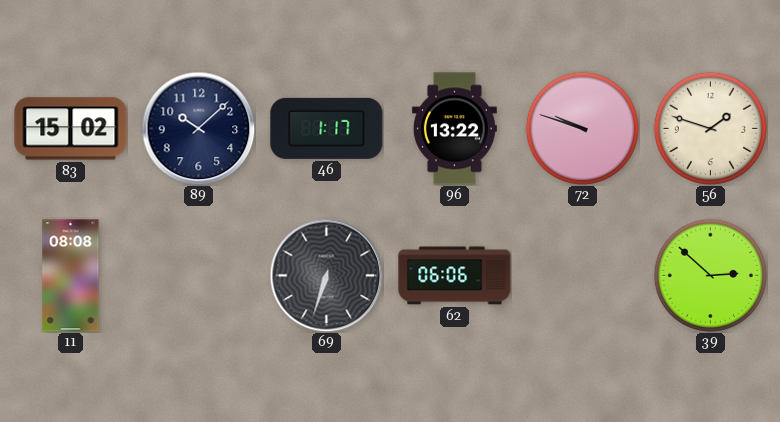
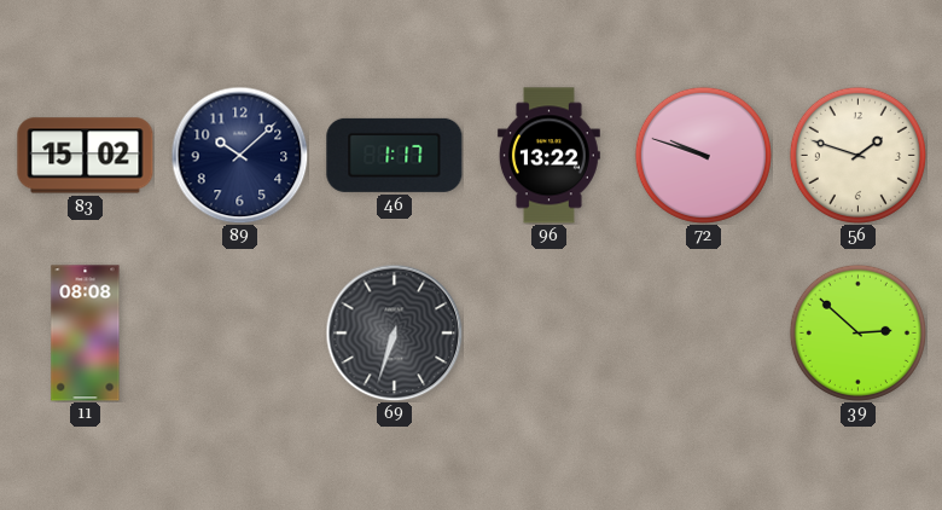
62: 06:06 -> none (455, 276)
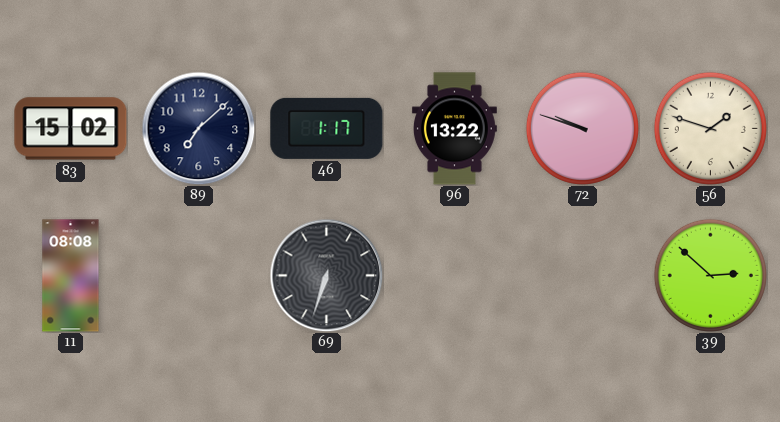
89: 10:08 -> 7:08 (198, 128)
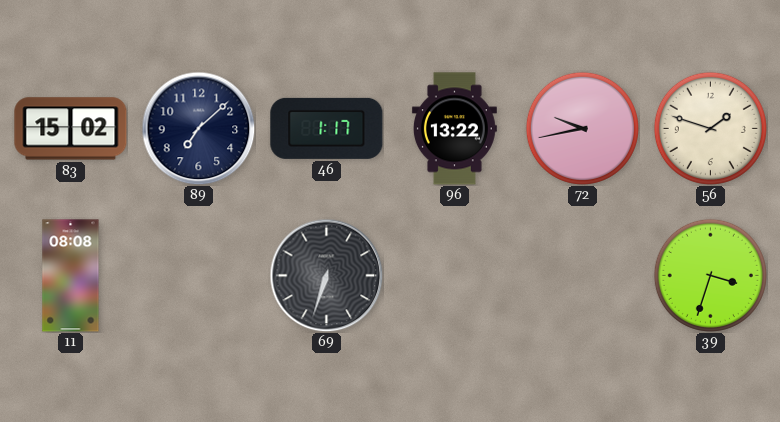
72: 9:48 -> 9:43 (582, 128)
39: 2:52 -> 3:33 (710, 275)
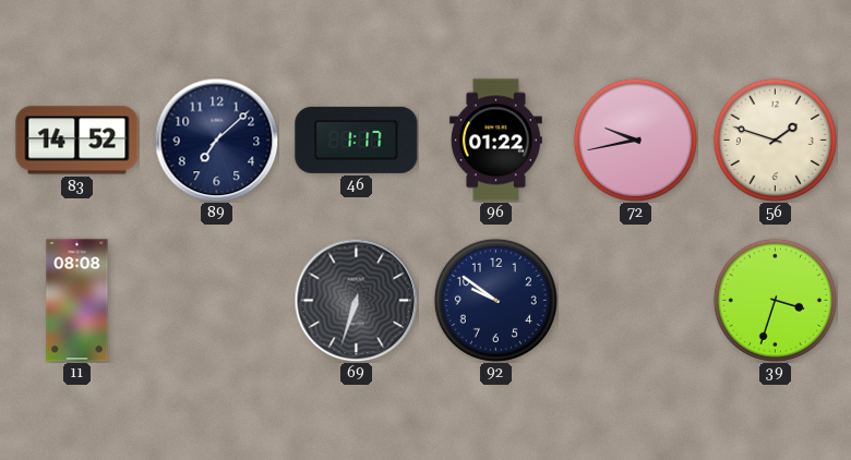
83: 15:02 -> 14:52 (77, 141)
96: 13:22 -> 01:22 (495, 141)
92: none -> 9:51 (495, 300)
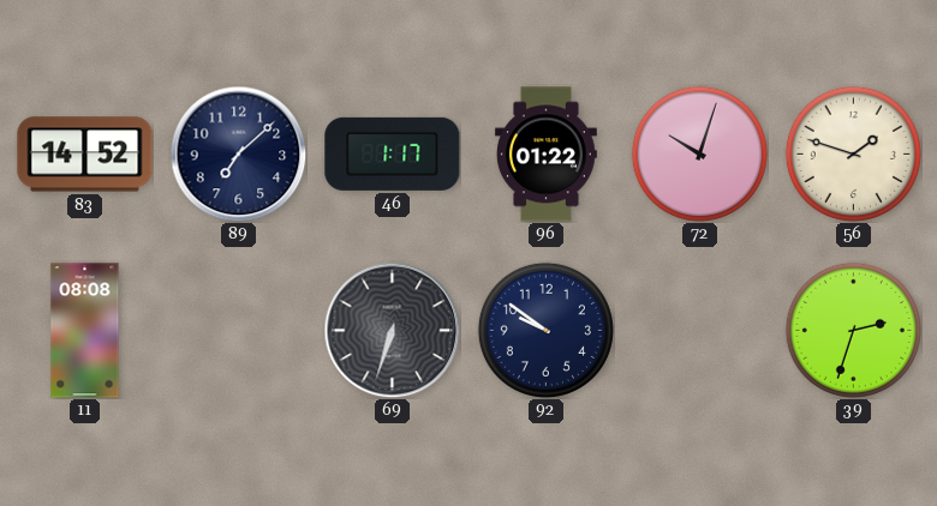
72: 9:43 -> 10:03 (699, 153)
39: 3:33 -> 2:33 (853, 330)
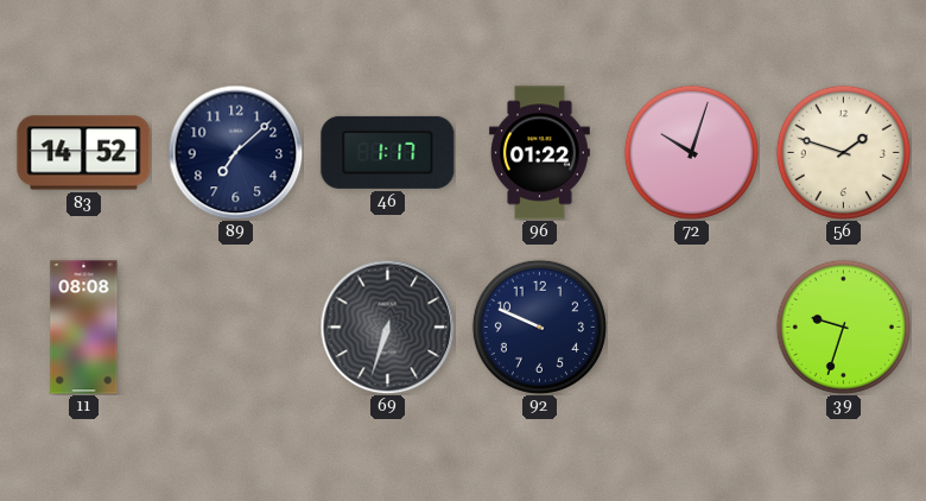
92: 9:51 -> 9:49 (539, 326)
39: 2:33 -> 9:33 (843, 326)
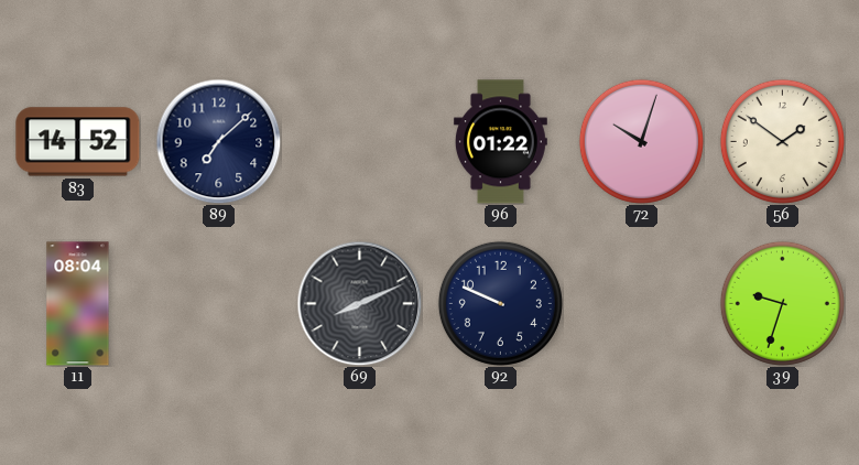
46: 1:17 -> none (388, 152)
56: 1:48 -> 1:51 (782, 141)
11: 08:08 -> 08:04 (78, 304)
69: 6:33 -> 8:11 (359, 303)
